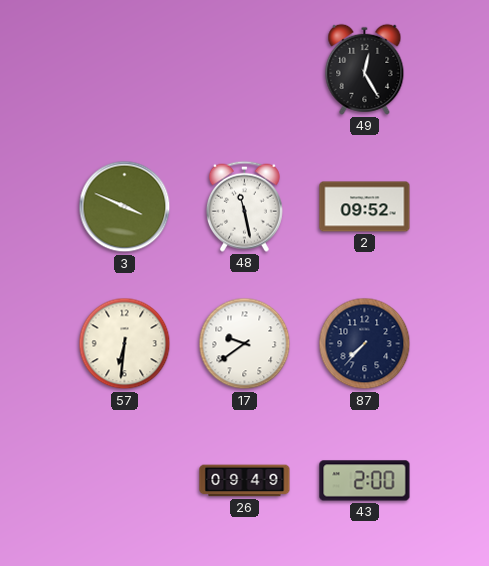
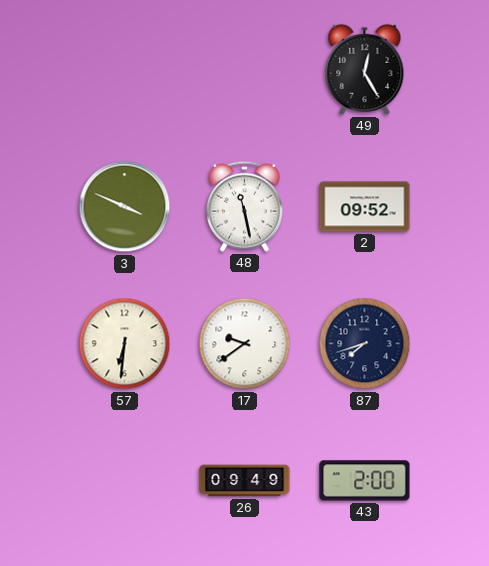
87: 7:37 -> 7:42 (365, 344)
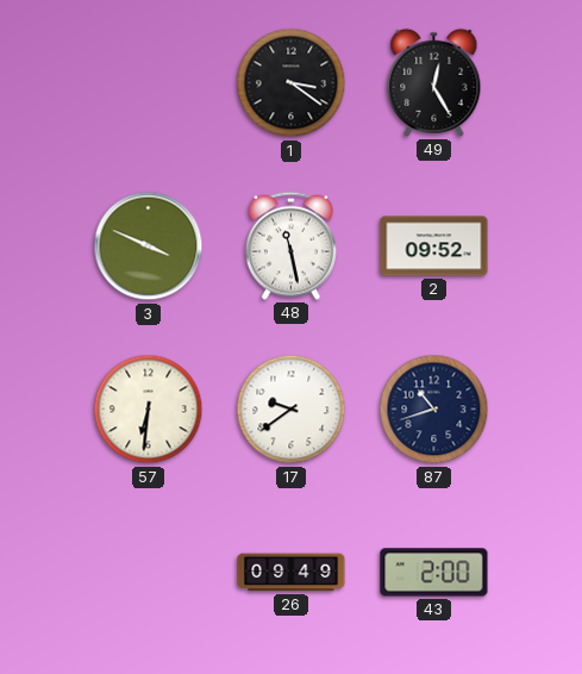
1: none -> 3:21 (292, 83)
87: 7:42 -> 10:42 (434, 410)
